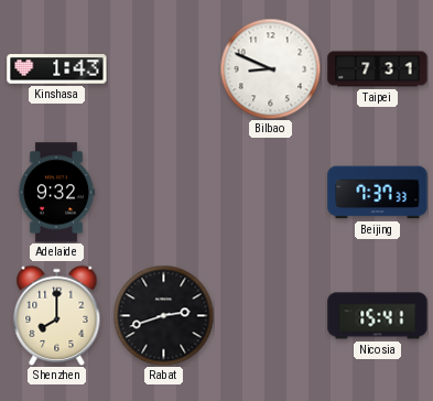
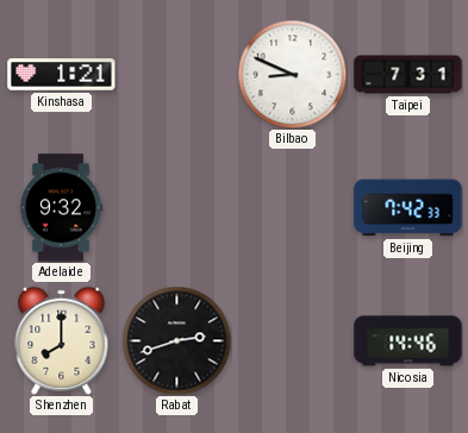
Kinshasa: 1:43 -> 1:21 (62, 75)
Beijing: 7:37 -> 7:42 (408, 208)
Nicosia: 15:41 -> 14:46 (408, 341)
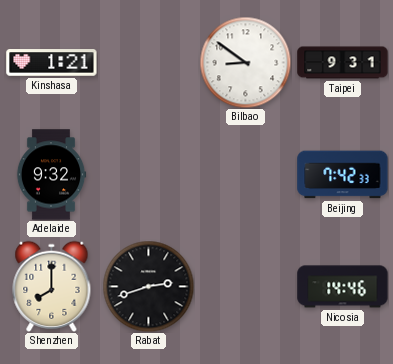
Bilbao: 8:49 -> 8:51 (245, 62)
Taipei: 7:31 -> 9:31 (343, 63)
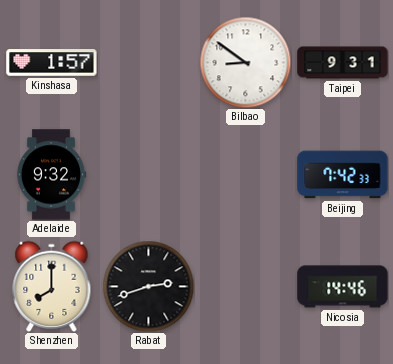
Kinshasa: 1:21 -> 1:57 (52, 63)
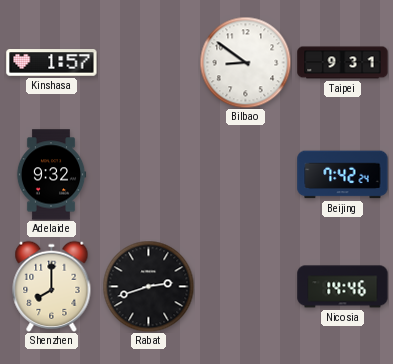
Beijing: 7:42:33 -> 7:42:24 (343, 175)
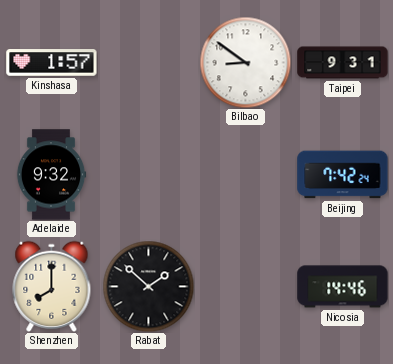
Rabat: 2:42 -> 1:52 (148, 286)
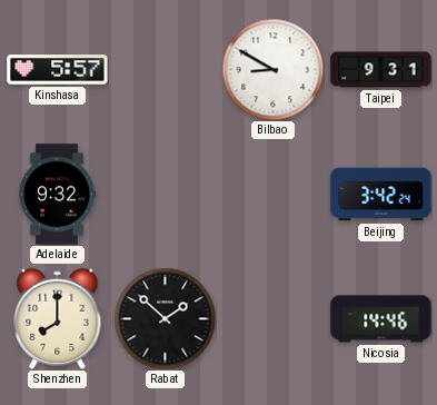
Kinshasa: 1:57 -> 5:57 (58, 70)
Bilbao: 8:51 -> 8:50 (272, 69)
Beijing: 7:42 -> 3:42 (381, 195)
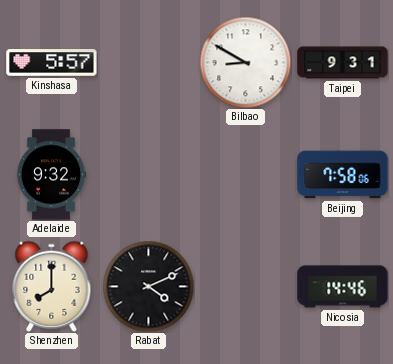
Beijing: 3:42 -> 7:58 (343, 175)
Rabat: 1:52 -> 4:11 (148, 286)
